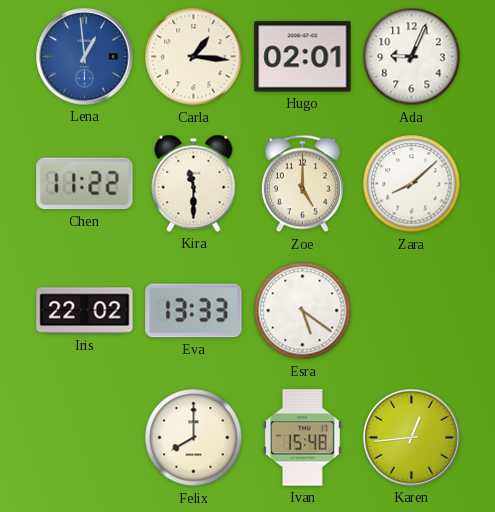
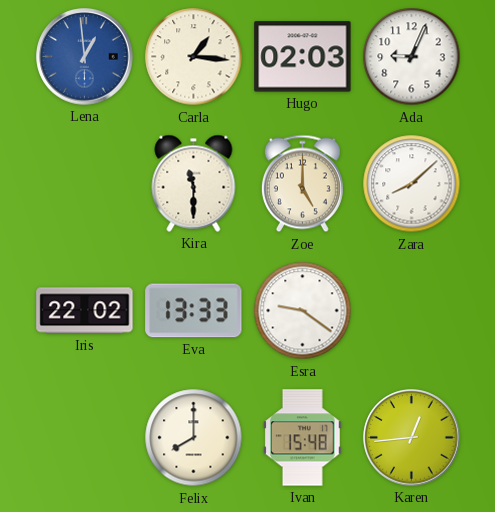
Hugo: 02:01 -> 02:03 (303, 57)
Chen: 11:22 -> none (85, 184)
Esra: 5:21 -> 9:21 (303, 311)
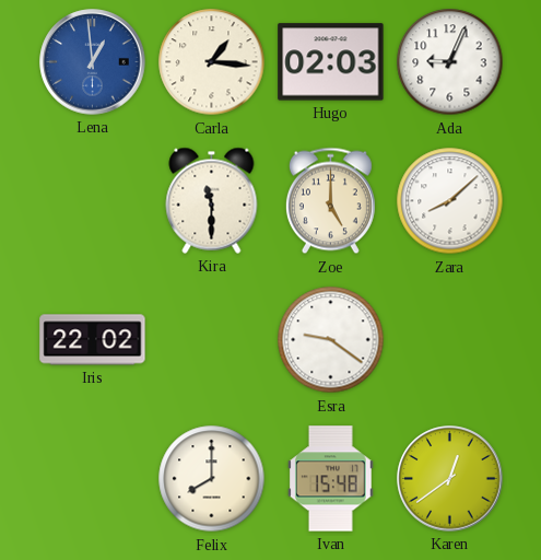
Eva: 13:33 -> none (194, 311)
Karen: 12:44 -> 12:39 (450, 479)
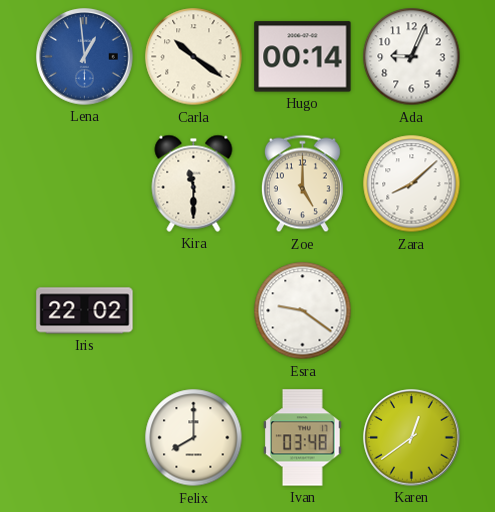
Carla: 1:16 -> 10:21 (194, 57)
Hugo: 02:03 -> 00:14 (303, 57)
Ivan: 15:48 -> 03:48 (303, 438)
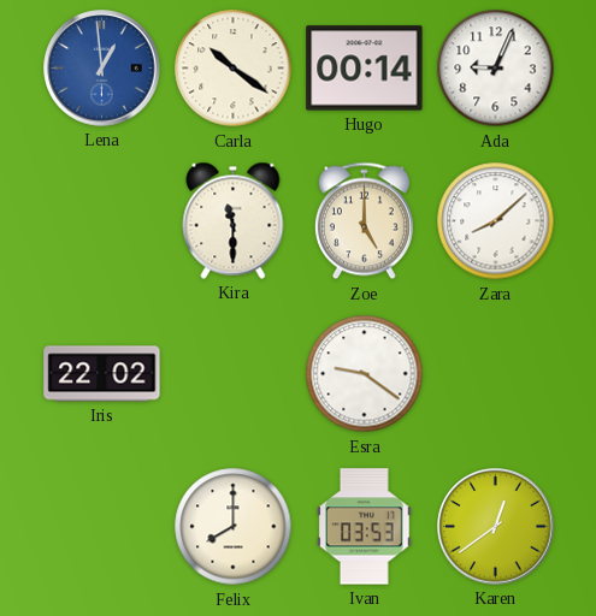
Ivan: 03:48 -> 03:53 (365, 527)
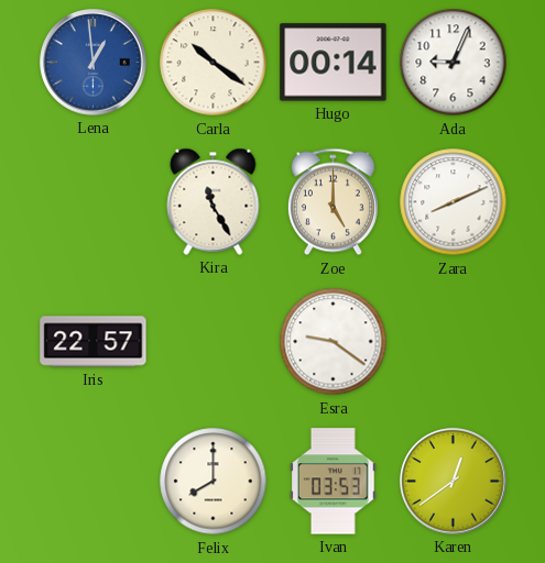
Kira: 11:30 -> 11:25 (214, 201)
Zara: 8:08 -> 8:11 (454, 202)
Iris: 22:02 -> 22:57 (94, 342)
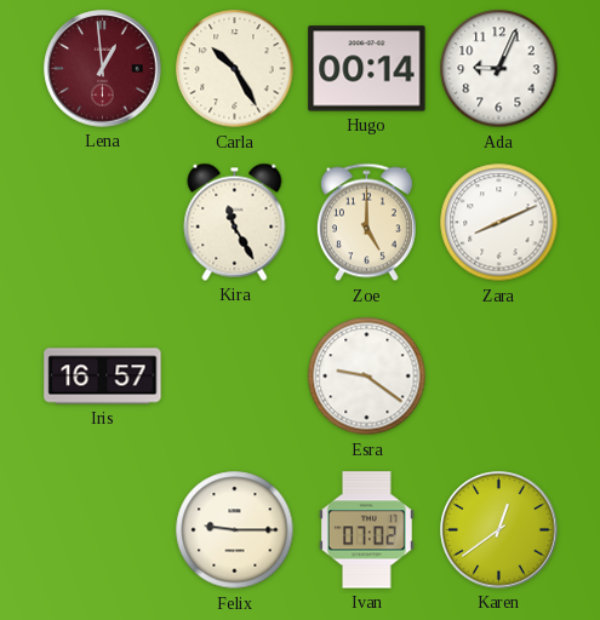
Lena dial: blue -> burgundy (103, 69)
Carla: 10:21 -> 10:25 (235, 69)
Iris: 22:57 -> 16:57 (103, 377)
Felix: 8:00 -> 9:15 (235, 530)
Ivan: 03:53 -> 07:02 (367, 530)
